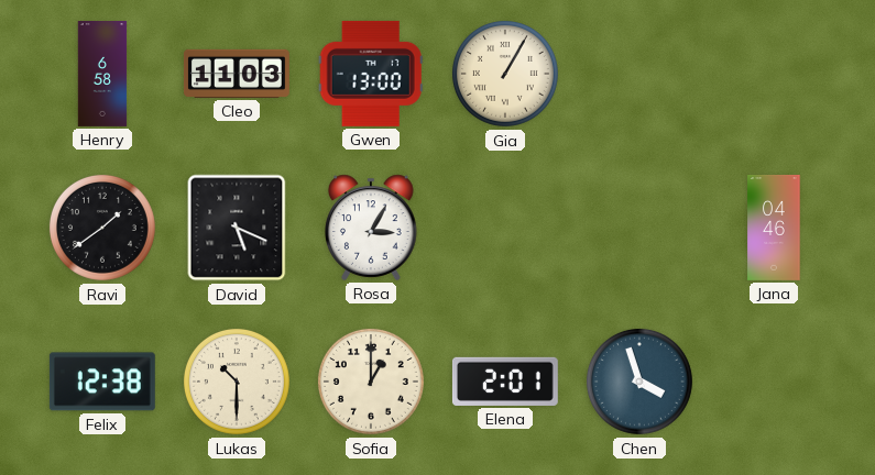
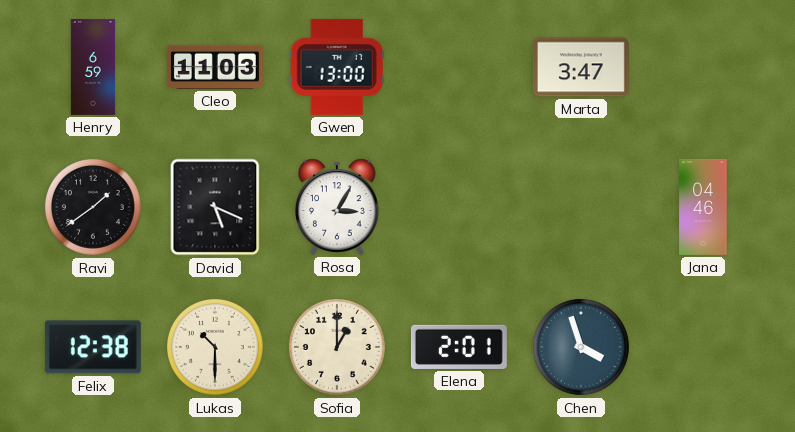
Henry: 6:58 -> 6:59 (93, 68)
Gia: 1:05 -> none (505, 74)
Marta: none -> 3:47 (581, 67)
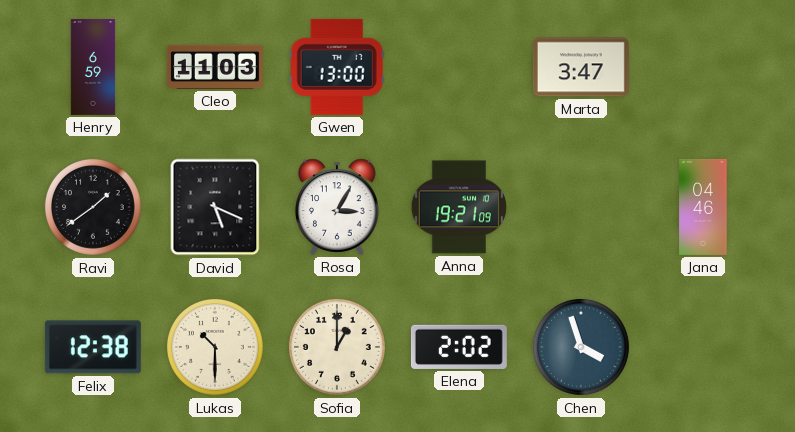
Anna: none -> 19:21 (458, 207)
Elena: 2:01 -> 2:02 (459, 347)
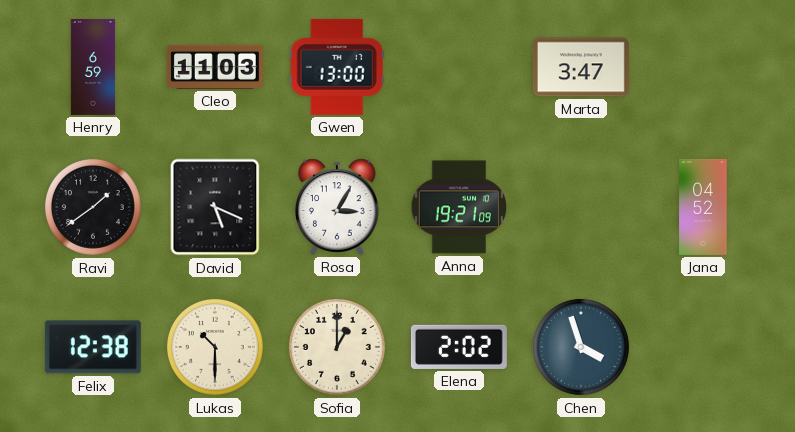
Jana: 04:46 -> 04:52 (703, 207)
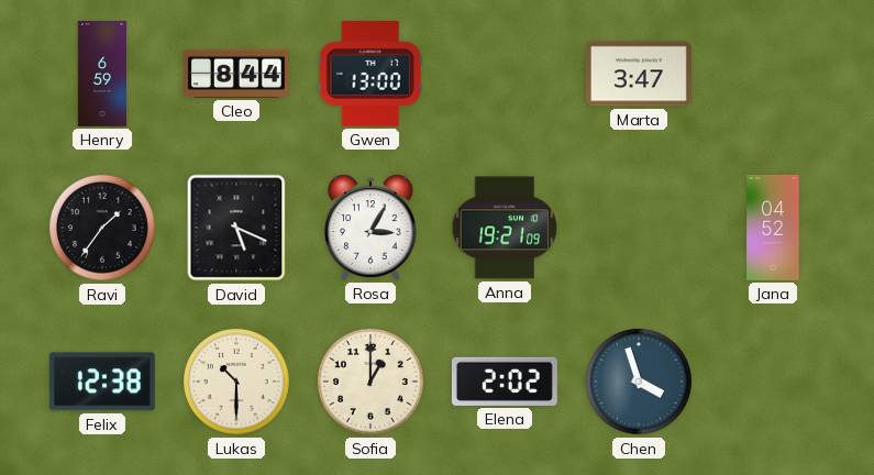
Cleo: 11:03 -> 8:44 (236, 74)
Ravi: 1:39 -> 1:36 (102, 228)
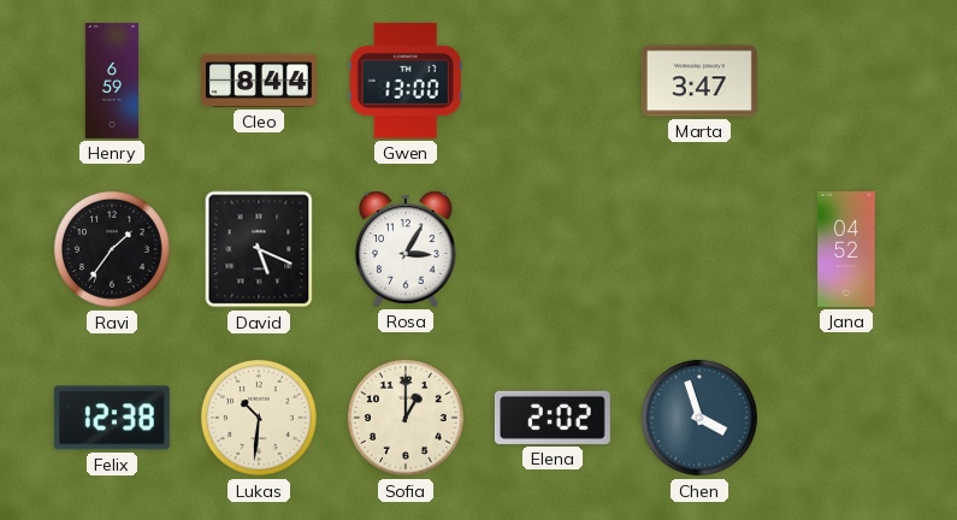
Anna: 19:21 -> none (504, 228)
Lukas: 10:30 -> 10:31 (259, 418)
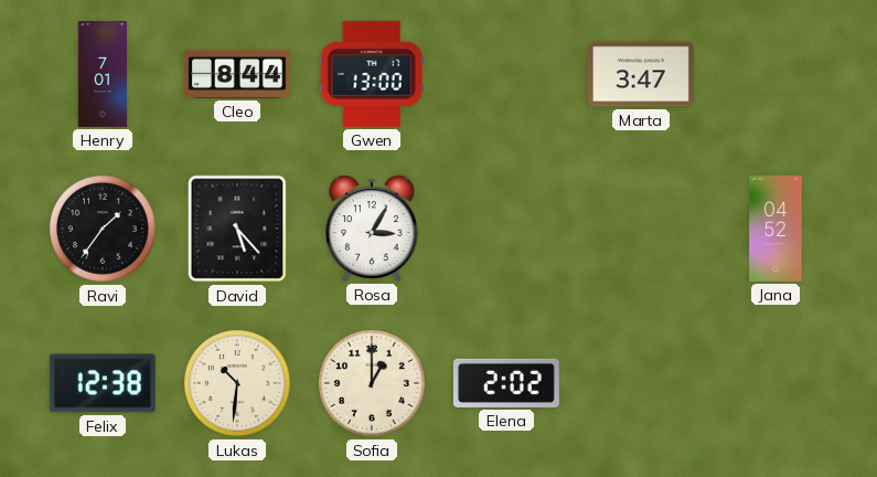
Henry: 6:59 -> 7:01 (103, 75)
David: 5:19 -> 5:23 (237, 229)
Chen: 3:57 -> none (699, 418)
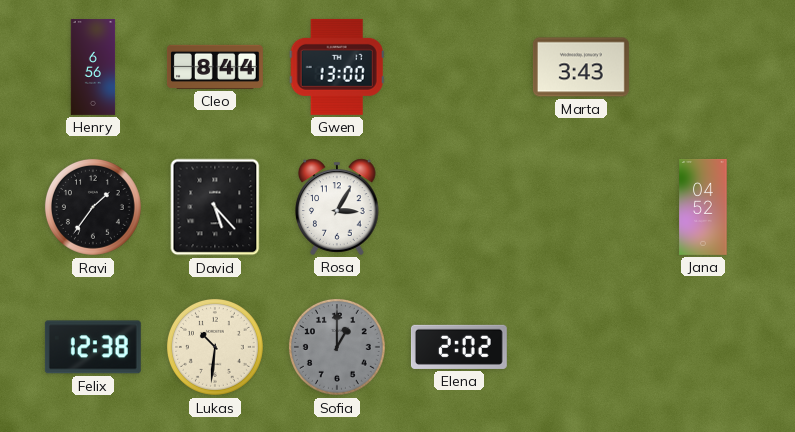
Henry: 7:01 -> 6:56 (93, 68)
Marta: 3:47 -> 3:43 (581, 67)
Sofia dial: cream -> grey (337, 347)
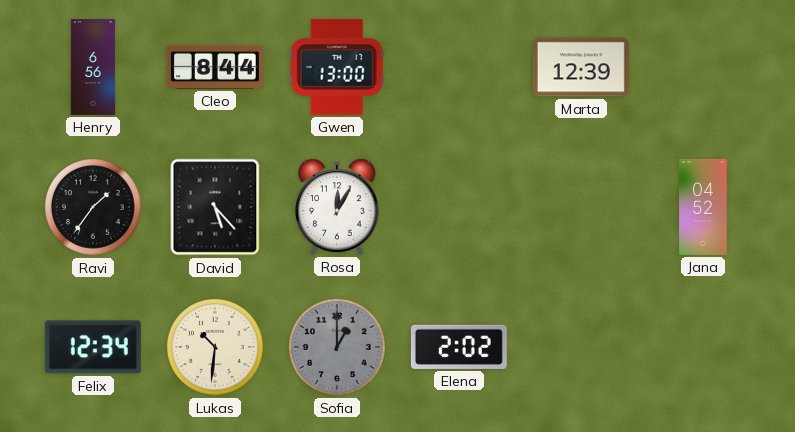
Marta: 3:43 -> 12:39 (581, 67)
Rosa: 3:05 -> 12:05 (337, 207)
Felix: 12:38 -> 12:34 (93, 347)
